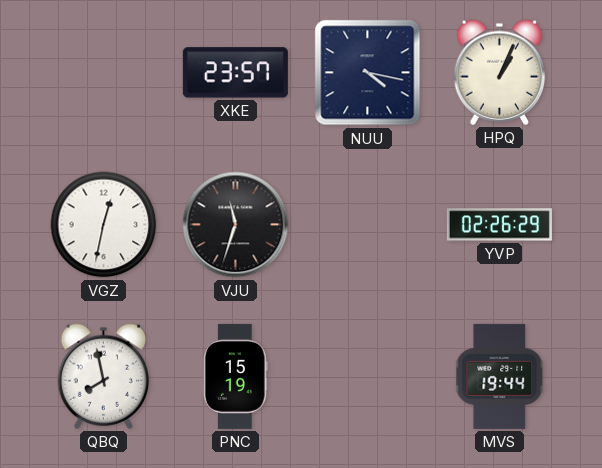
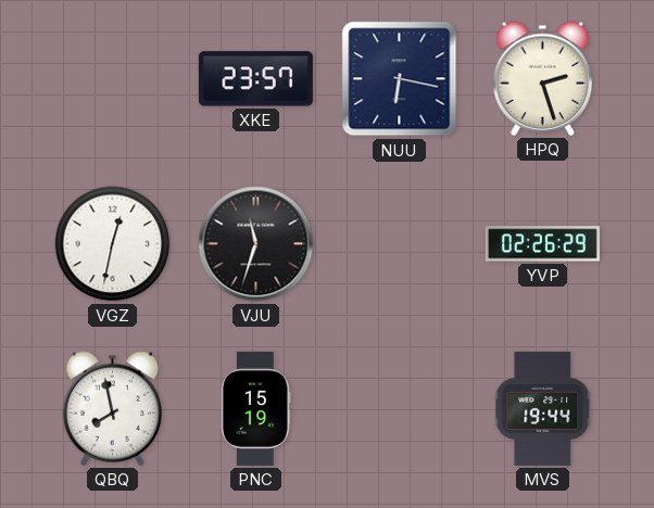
NUU: 4:17 -> 6:17 (400, 79)
HPQ: 1:04 -> 2:27 (543, 78)
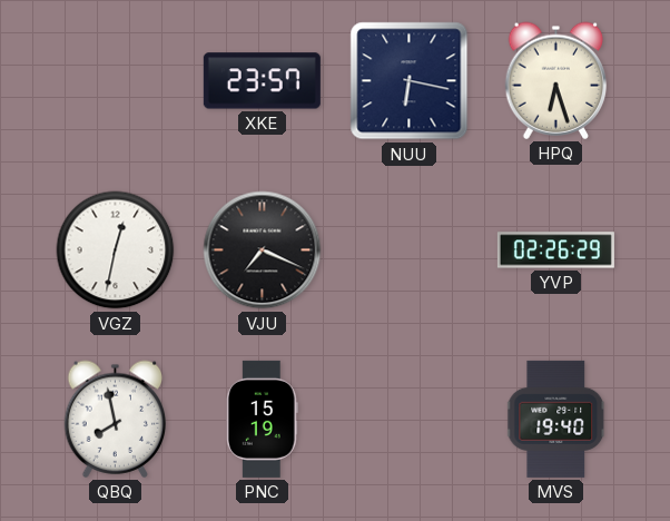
HPQ: 2:27 -> 6:27 (556, 80)
VJU: 11:33 -> 7:19 (263, 250)
MVS: 19:44 -> 19:40 (556, 419)
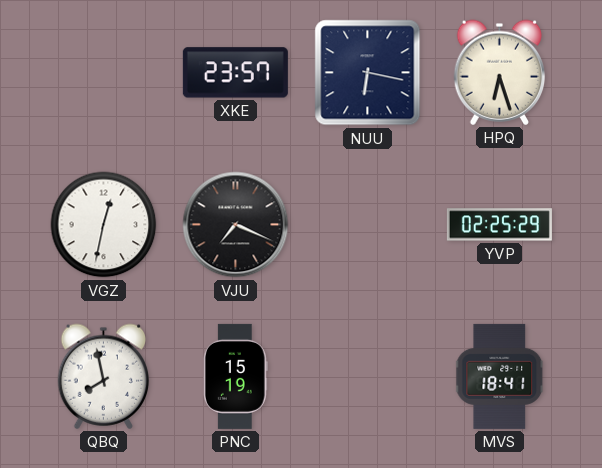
YVP: 02:26 -> 02:25 (499, 225)
MVS: 19:40 -> 18:41 (500, 376)
